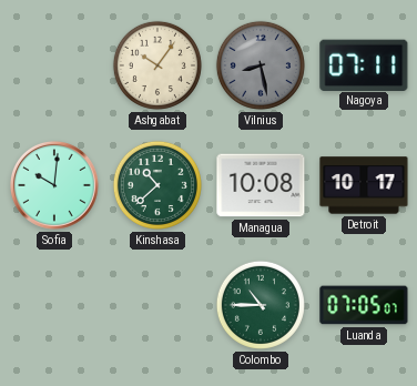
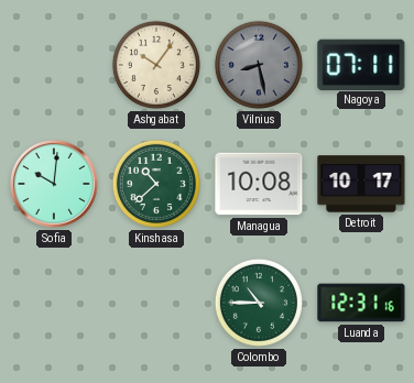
Luanda: 07:05 -> 12:31 (361, 303)
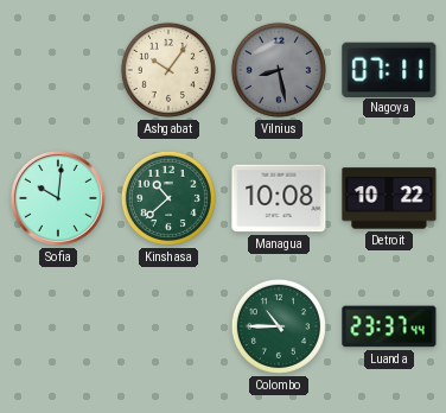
Detroit: 10:17 -> 10:22 (389, 198)
Luanda: 12:31 -> 23:37 (389, 326)
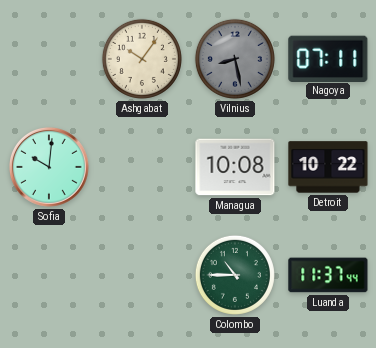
Kinshasa: 10:38 -> none (168, 198)
Luanda: 23:37 -> 11:37 (328, 275)
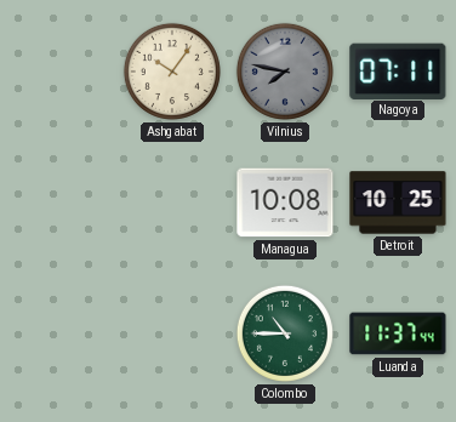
Vilnius: 8:28 -> 7:47 (285, 72)
Sofia: 10:01 -> none (50, 168)
Detroit: 10:22 -> 10:25 (398, 203)
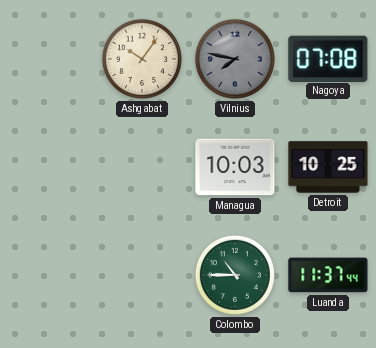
Nagoya: 07:11 -> 07:08 (328, 58)
Managua: 10:08 -> 10:03 (235, 167)
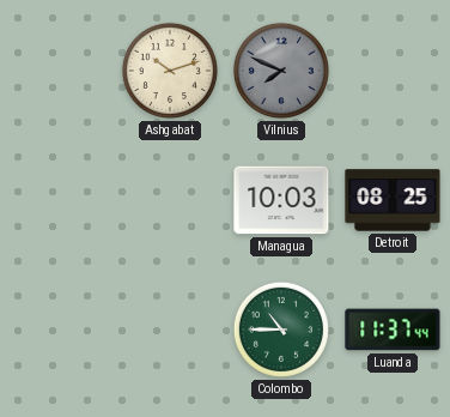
Ashgabat: 10:06 -> 10:12 (170, 71)
Vilnius: 7:47 -> 7:49 (281, 71)
Nagoya: 07:08 -> none (328, 58)
Detroit: 10:25 -> 08:25 (393, 200)
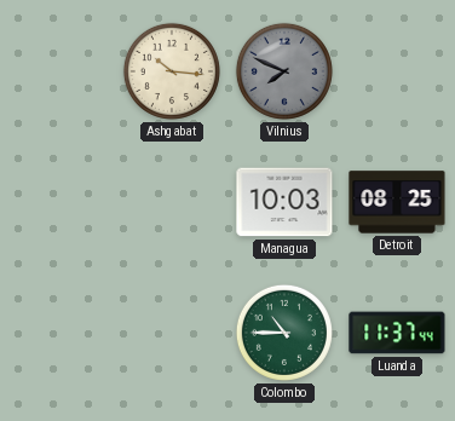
Ashgabat: 10:12 -> 10:16 (172, 71)
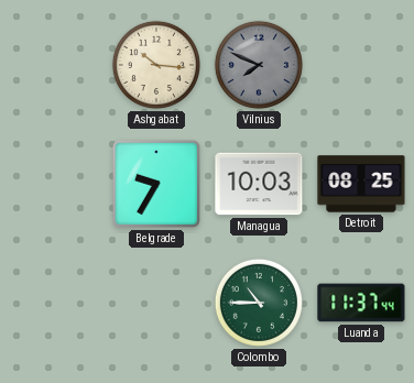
Belgrade: none -> 9:35 (156, 184)
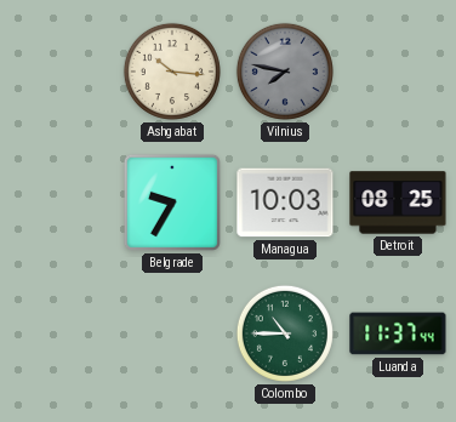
Vilnius: 7:49 -> 7:47 (285, 72)
